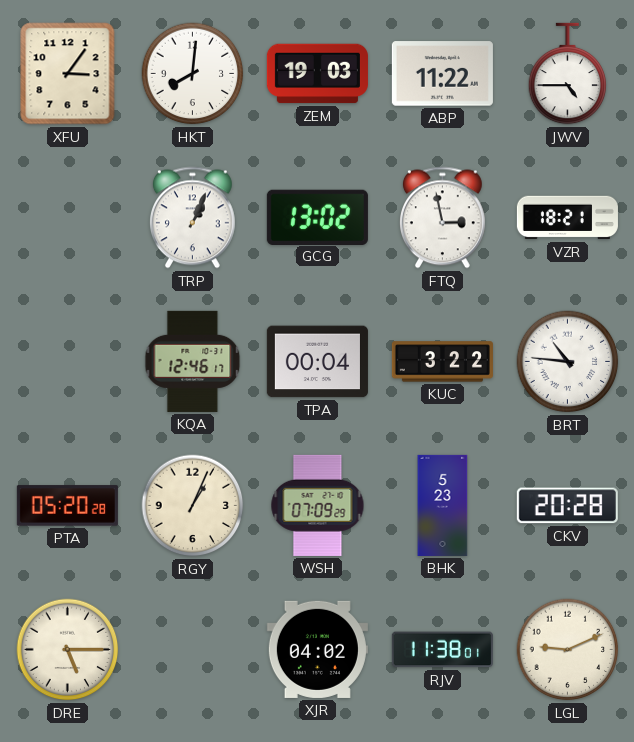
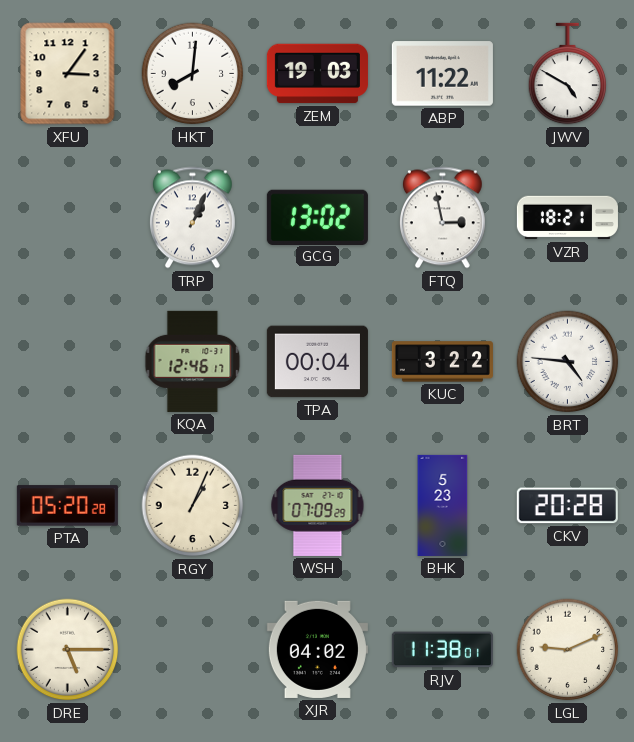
JWV: 4:45 -> 4:50 (568, 74)
BRT: 10:46 -> 4:46 (568, 362)
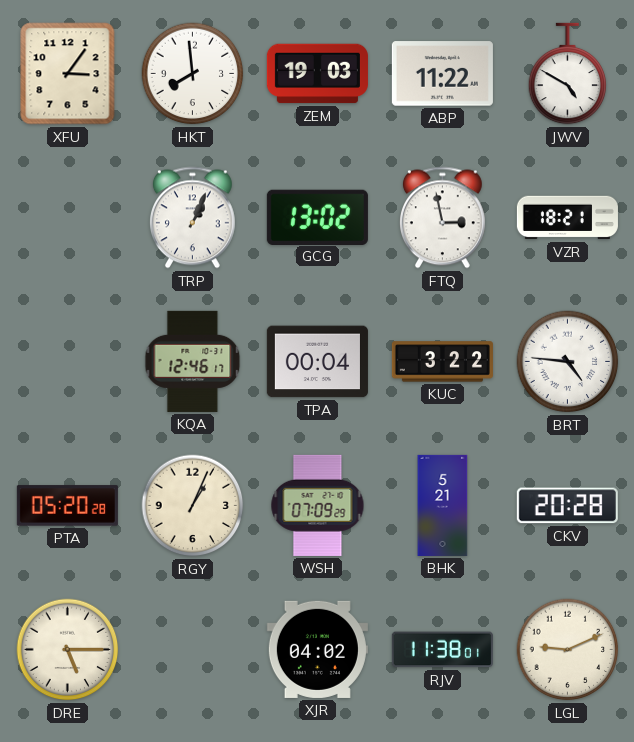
HKT: 8:01 -> 7:59 (193, 74)
BHK: 5:23 -> 5:21 (443, 505)
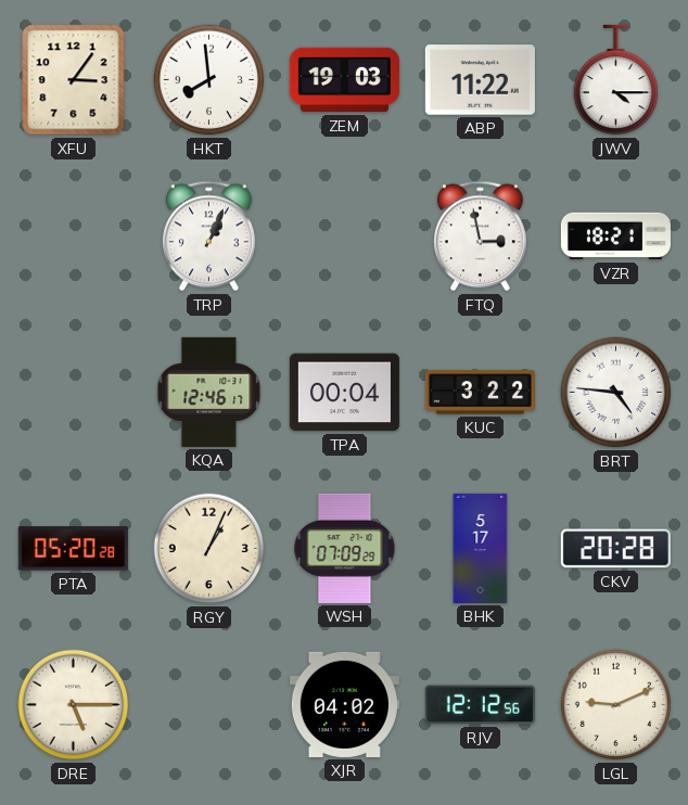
JWV: 4:50 -> 4:15 (616, 80)
GCG: 13:02 -> none (317, 217)
BHK: 5:21 -> 5:17 (481, 548)
RJV: 11:38 -> 12:12 (480, 705)
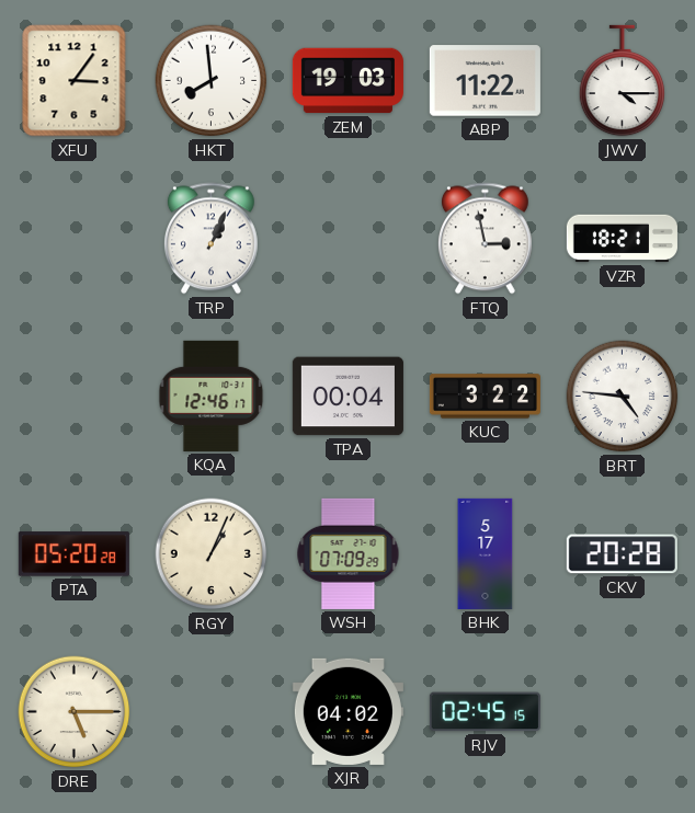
RJV: 12:12 -> 02:45 (485, 712)
LGL: 9:11 -> none (616, 705)
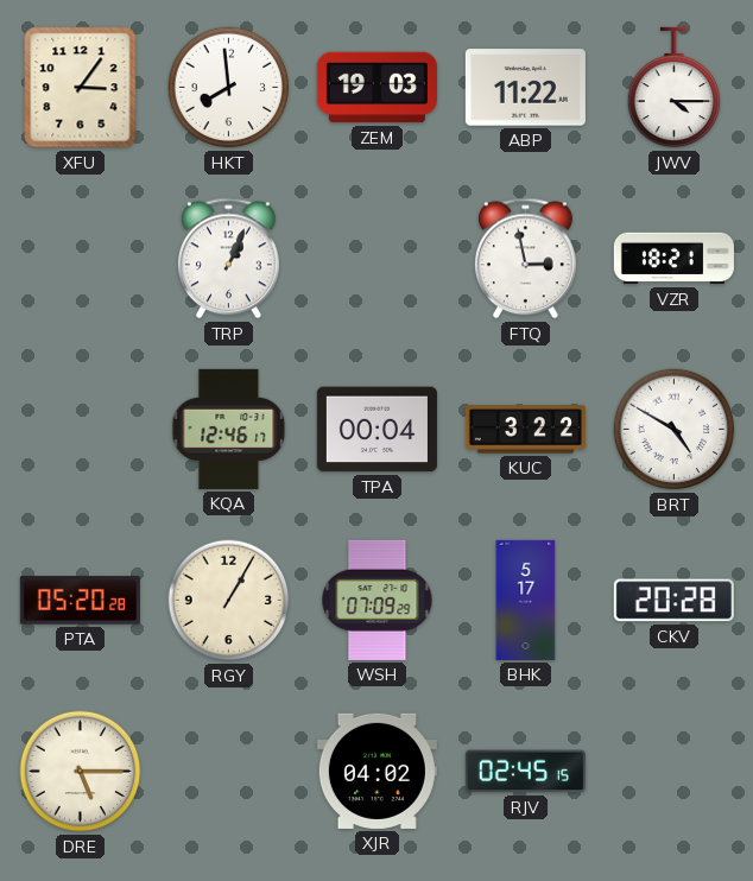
BRT: 4:46 -> 4:50 (675, 430)
RGY: 1:04 -> 1:05 (229, 601)
